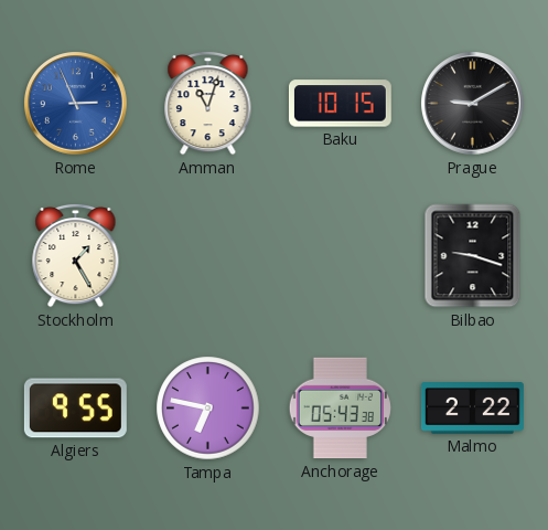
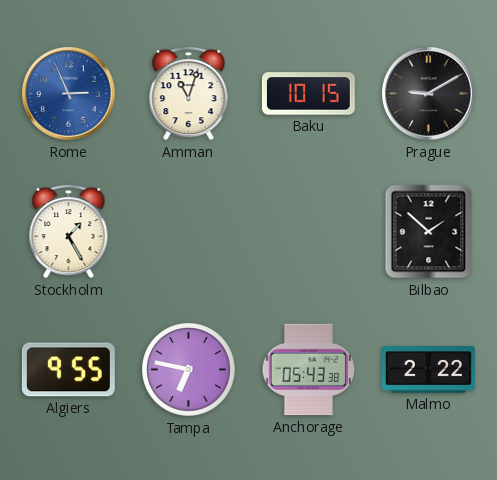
Bilbao: 9:18 -> 1:52 (429, 232)
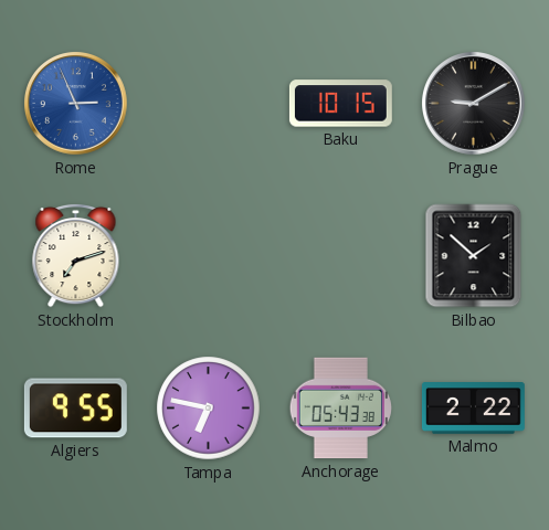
Amman: 11:03 -> none (189, 93)
Stockholm: 1:25 -> 7:12 (76, 255)
